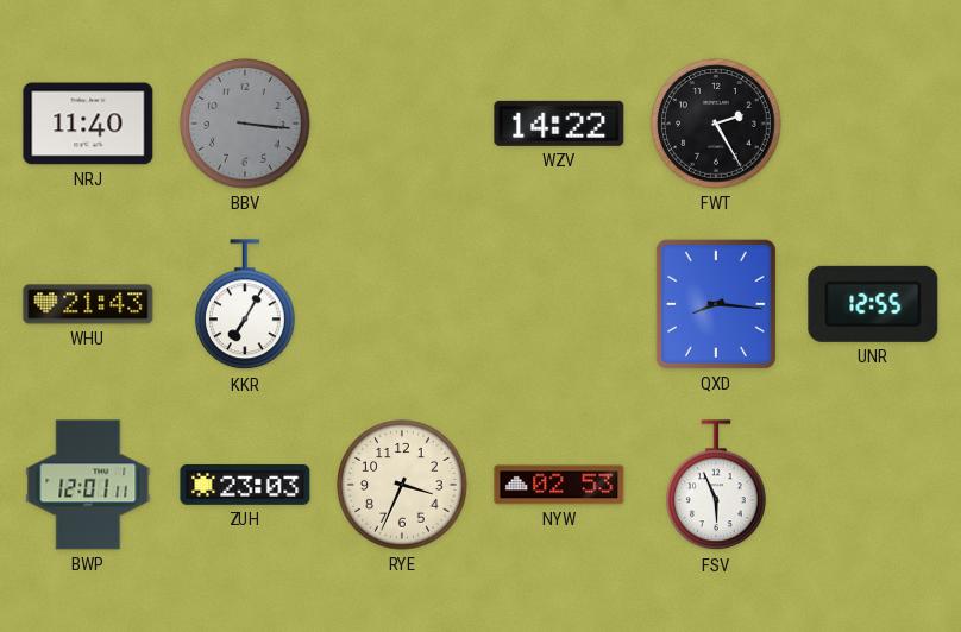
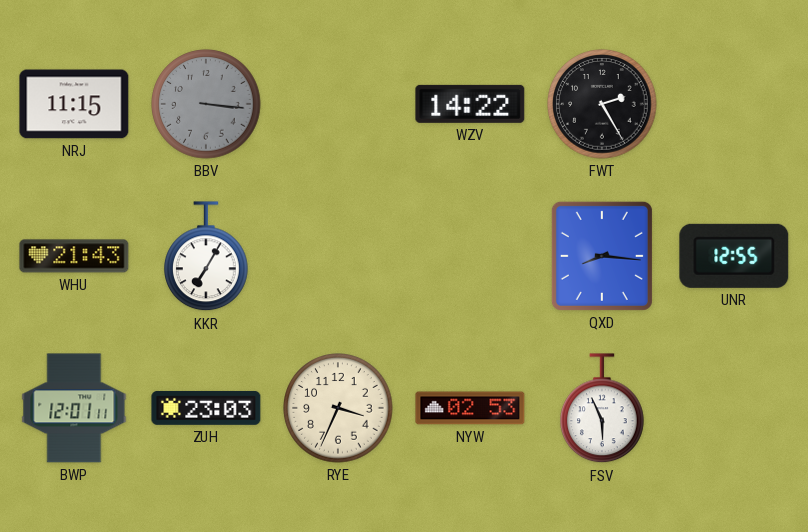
NRJ: 11:40 -> 11:15 (74, 104)
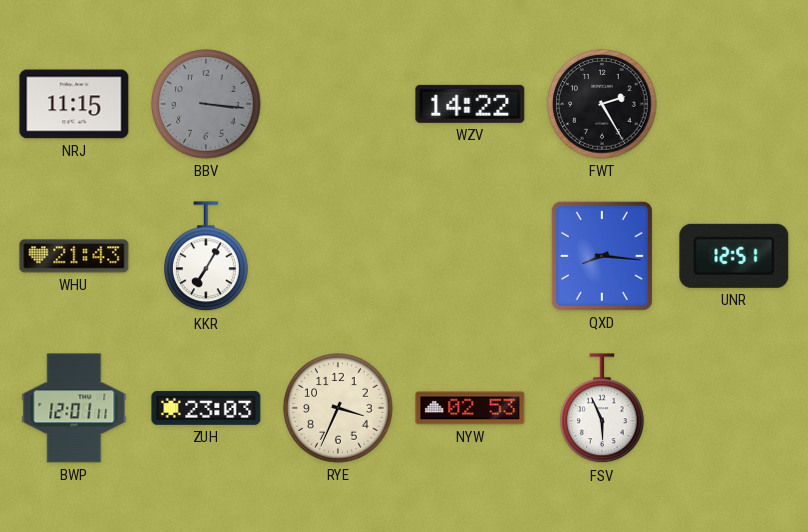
UNR: 12:55 -> 12:51 (734, 256)
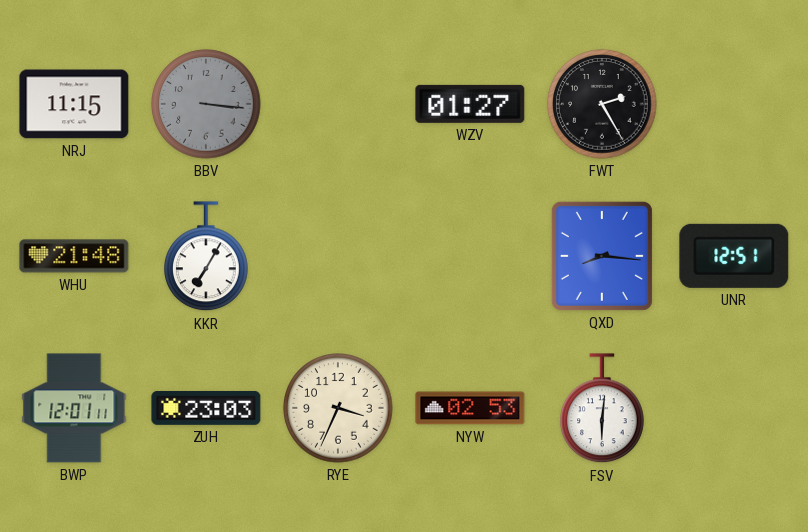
WZV: 14:22 -> 01:27 (470, 104)
WHU: 21:43 -> 21:48 (74, 256)
FSV: 5:56 -> 6:01 (603, 409)
